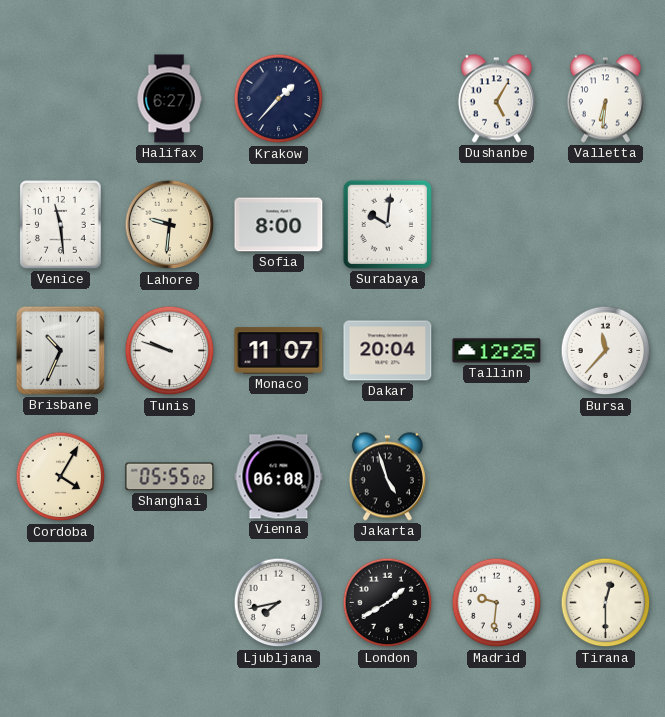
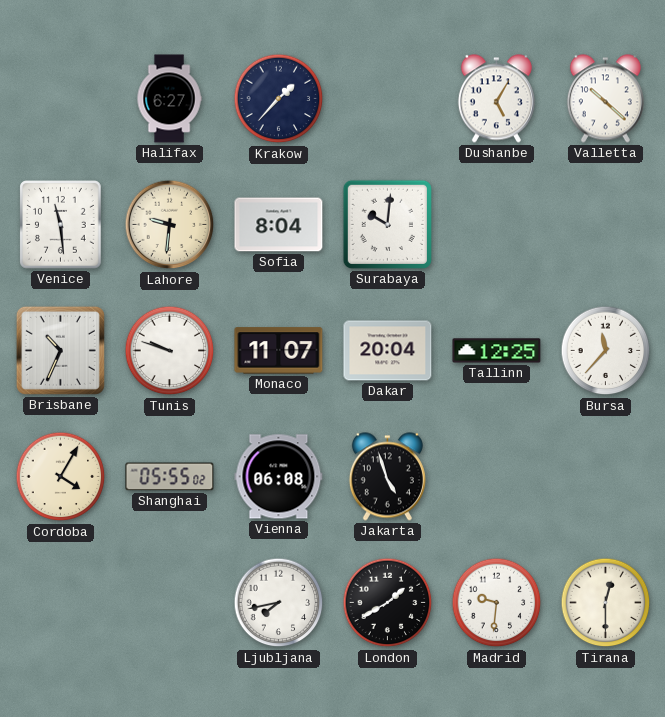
Valletta: 6:31 -> 10:22 (605, 99)
Sofia: 8:00 -> 8:04 (279, 225)
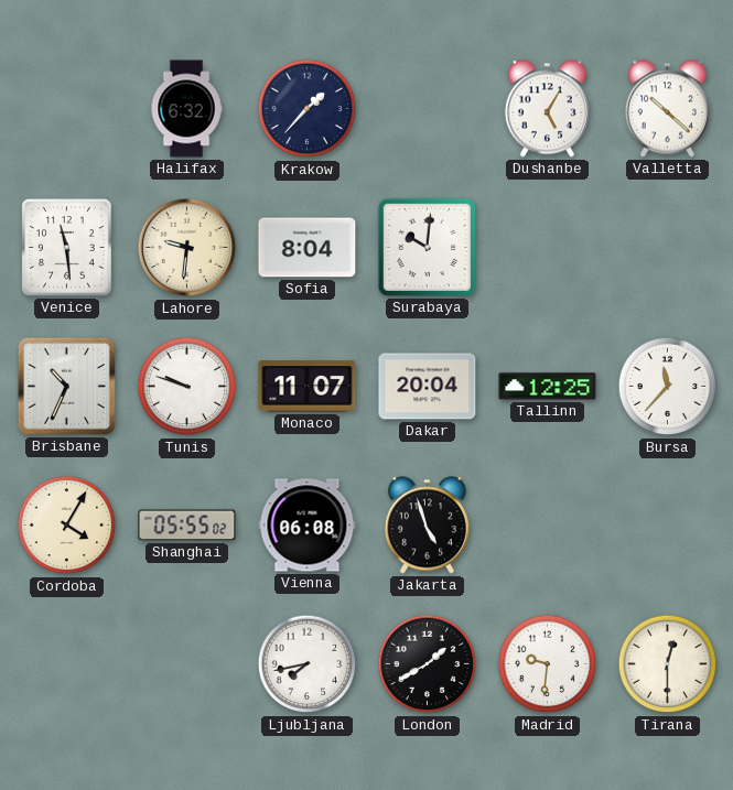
Halifax: 6:27 -> 6:32 (186, 109)
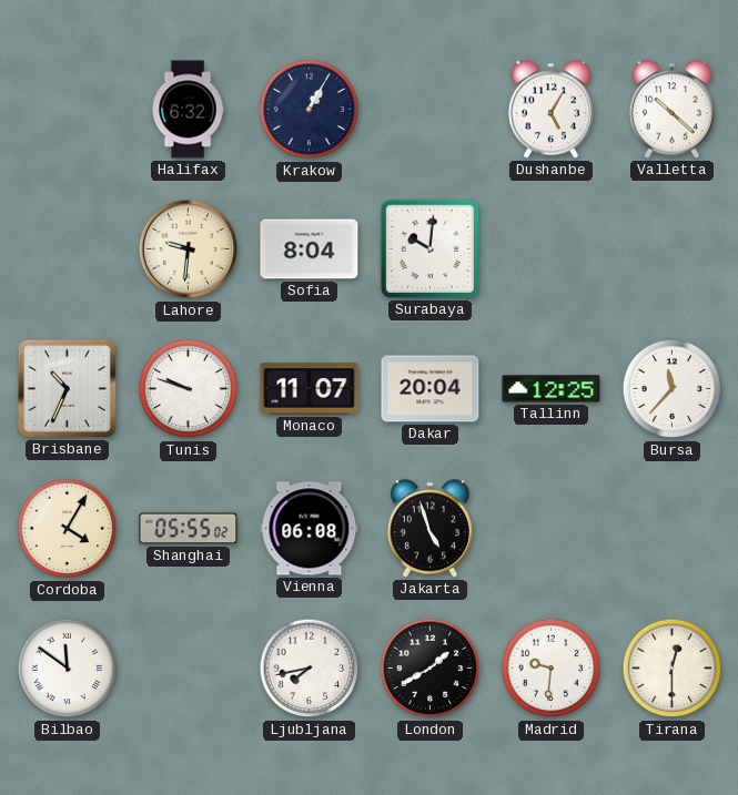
Krakow: 1:37 -> 1:05 (310, 110)
Venice: 11:29 -> none (67, 248)
Bilbao: none -> 11:51 (68, 669)
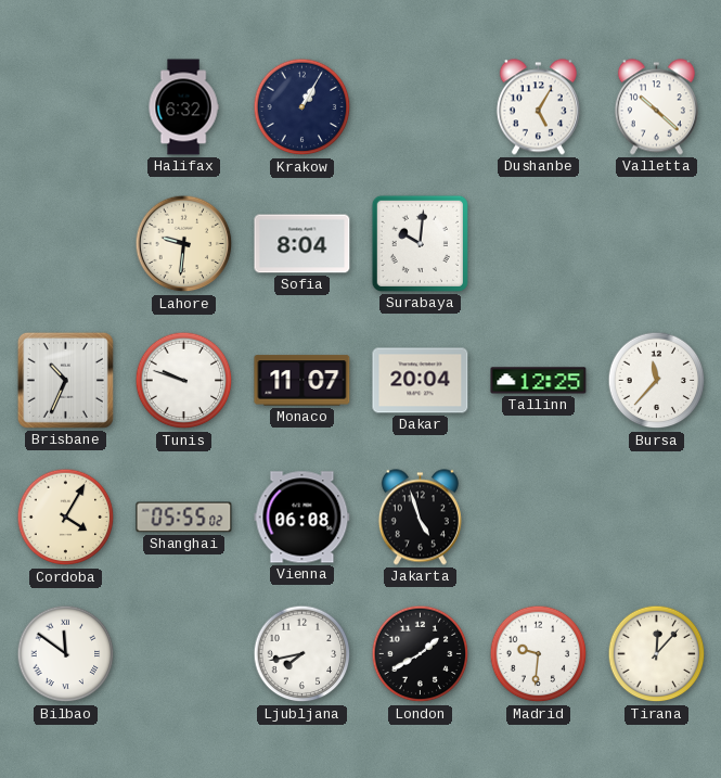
Tirana: 12:30 -> 12:07 (657, 654)
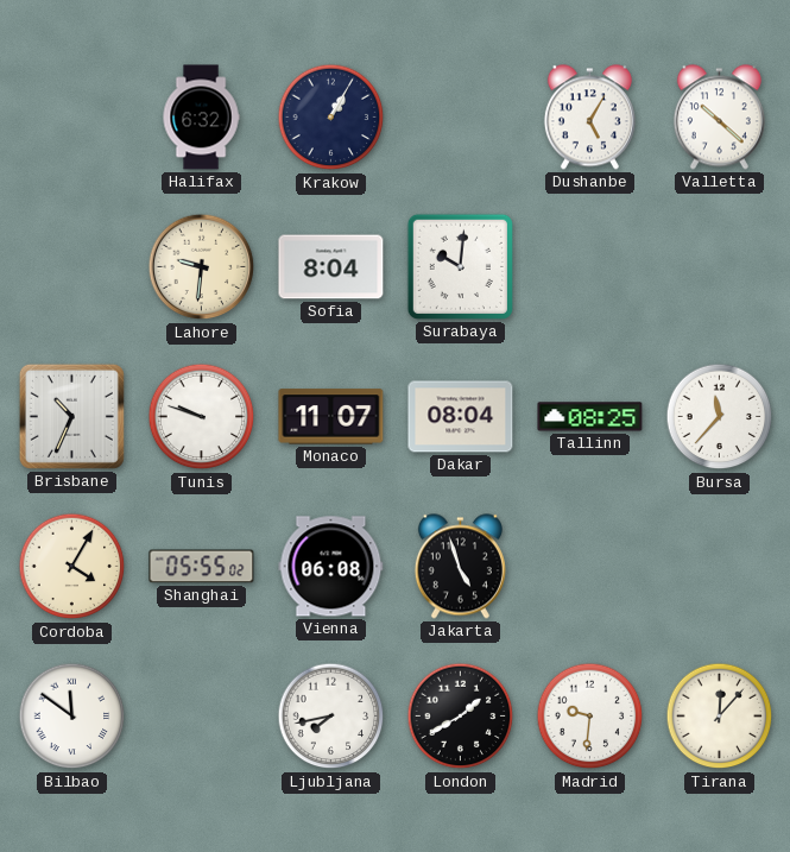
Dakar: 20:04 -> 08:04 (461, 417)
Tallinn: 12:25 -> 08:25 (590, 417)
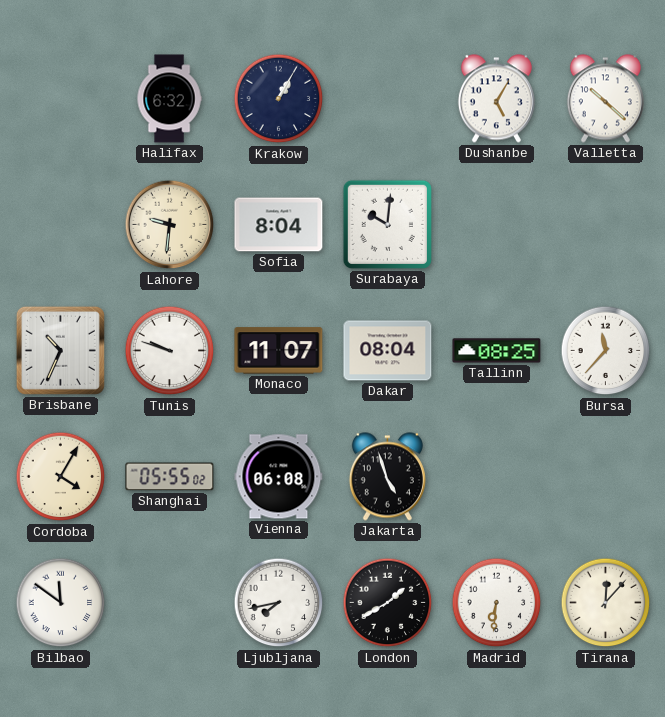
Madrid: 9:31 -> 6:31 (497, 603)
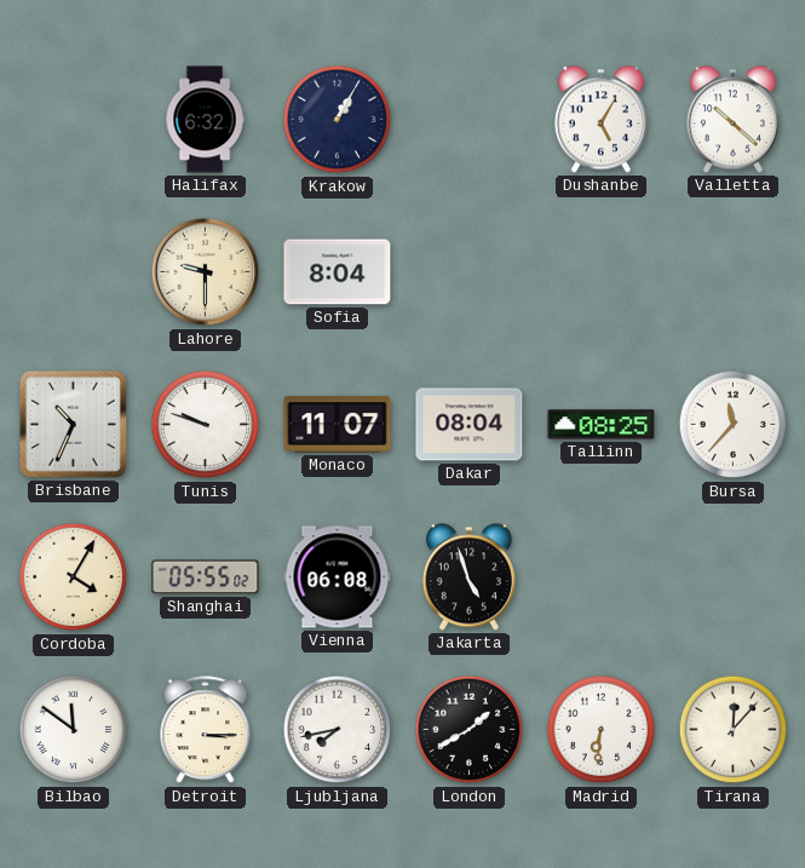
Lahore: 9:31 -> 9:30 (206, 272)
Surabaya: 10:01 -> none (387, 224)
Detroit: none -> 3:15 (206, 730)
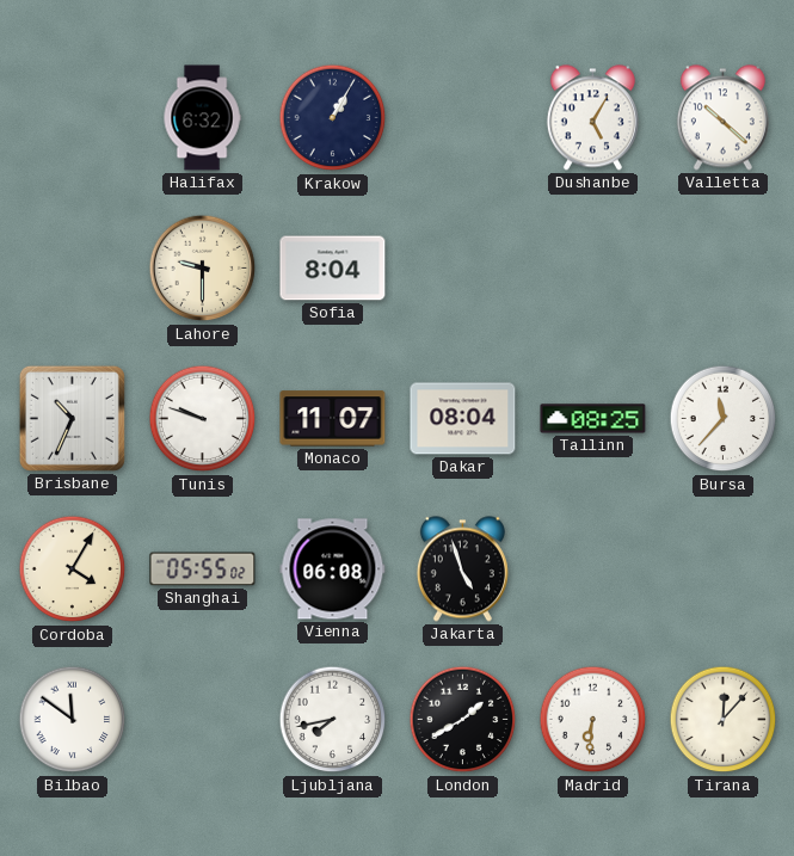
Detroit: 3:15 -> none (206, 730)
